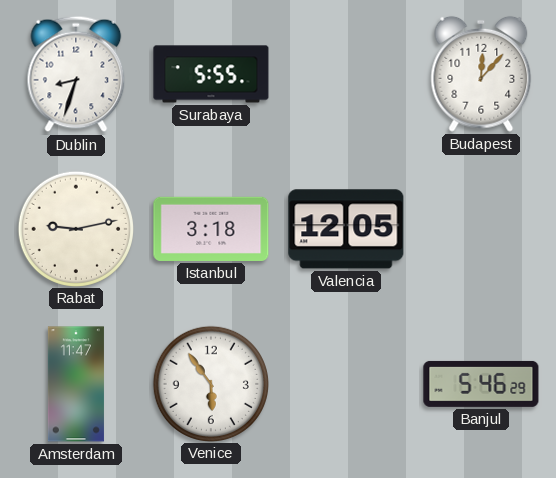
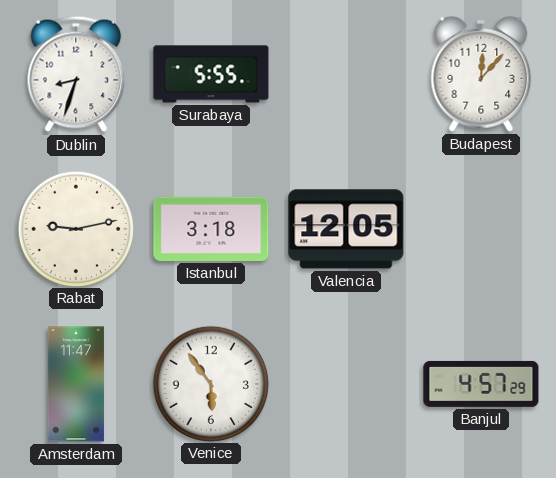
Banjul: 5:46 -> 4:57 (481, 384)
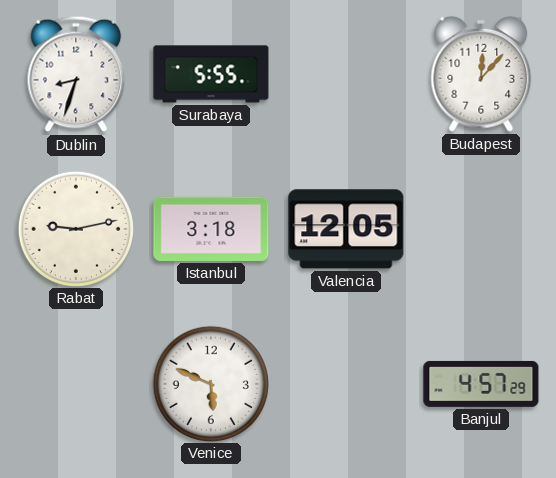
Amsterdam: 11:47 -> none (76, 384)
Venice: 5:54 -> 5:49 (210, 383)
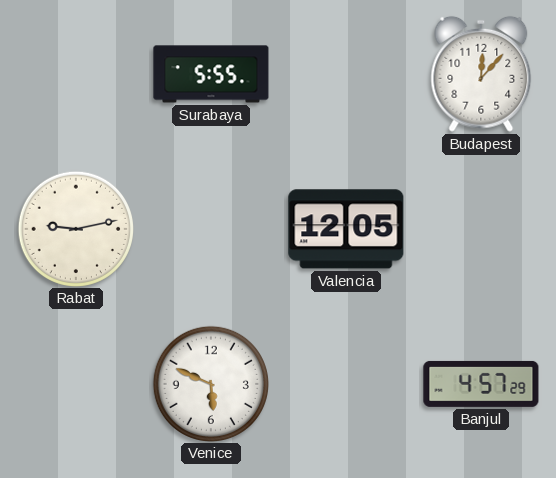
Dublin: 8:33 -> none (76, 74)
Istanbul: 3:18 -> none (211, 229)
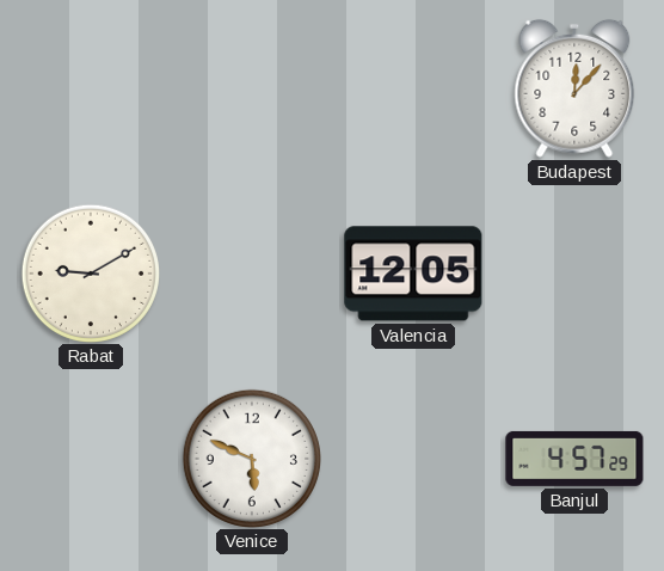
Surabaya: 5:55 -> none (211, 74)
Rabat: 9:13 -> 9:10 (90, 272)
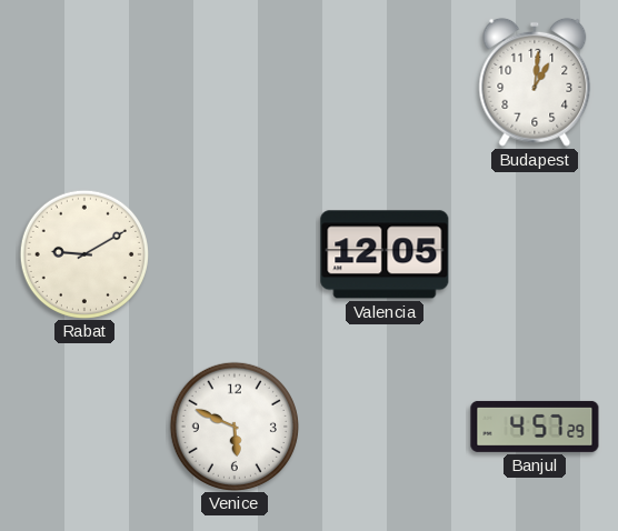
Budapest: 12:07 -> 1:01 (535, 82)
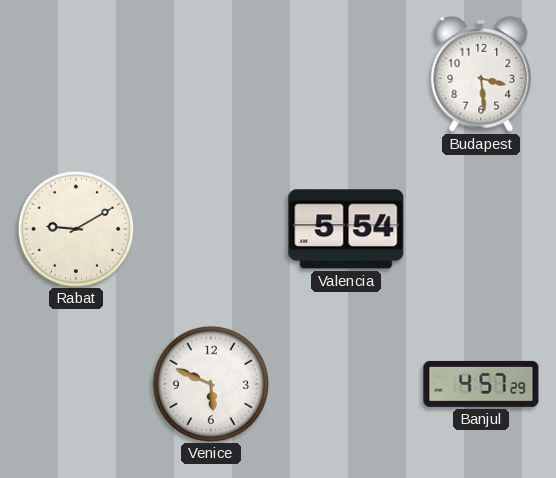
Budapest: 1:01 -> 3:29 (481, 74)
Valencia: 12:05 -> 5:54 (346, 229)
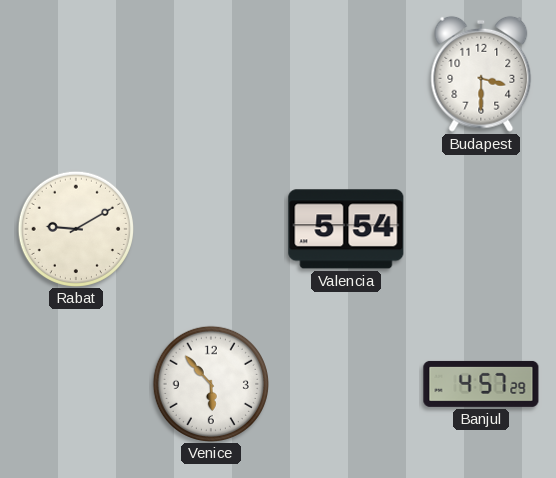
Budapest: 3:29 -> 3:30 (481, 74)
Venice: 5:49 -> 5:53 (210, 383)
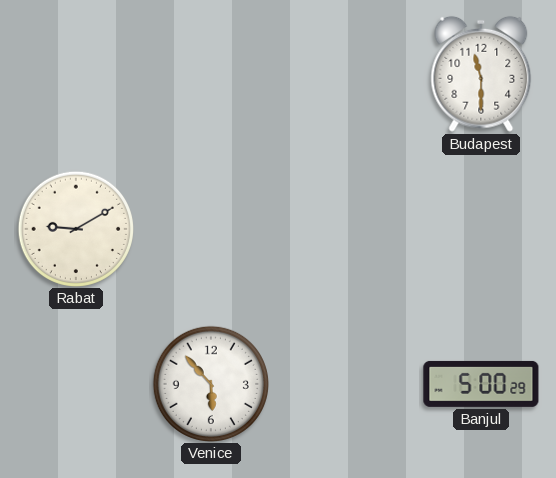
Budapest: 3:30 -> 11:30 (481, 74)
Valencia: 5:54 -> none (346, 229)
Banjul: 4:57 -> 5:00 (481, 384)
